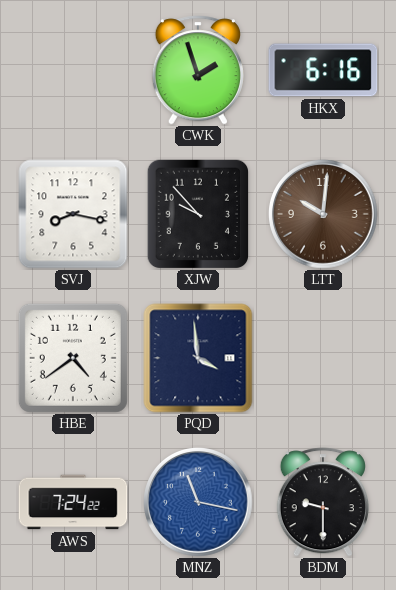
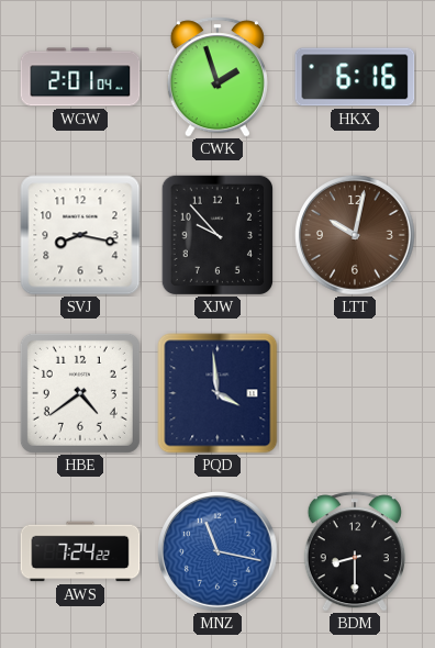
WGW: none -> 2:01 (80, 77)
LTT: 10:01 -> 10:02 (356, 236)
BDM: 9:30 -> 8:30 (355, 551)
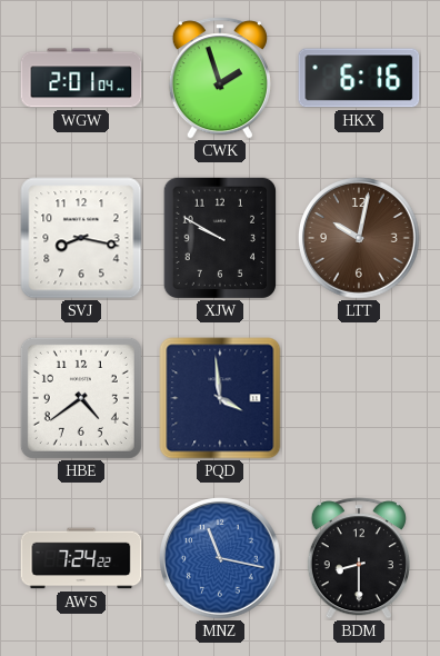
XJW: 9:53 -> 9:50 (219, 237)
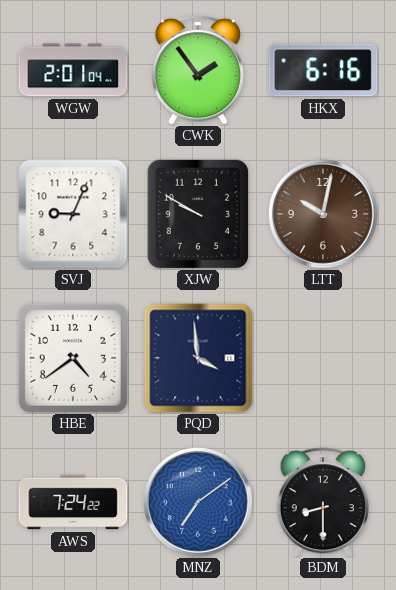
CWK: 1:57 -> 1:54 (198, 70)
SVJ: 8:17 -> 9:04 (73, 214)
MNZ: 11:17 -> 7:09 (199, 503)
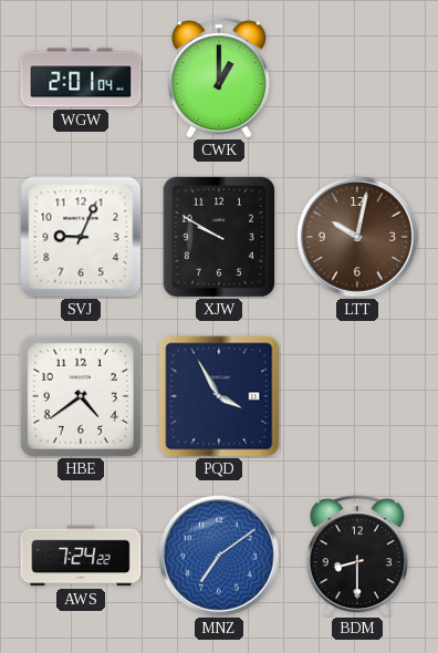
CWK: 1:54 -> 1:00 (219, 77)
HKX: 6:16 -> none (323, 70)
PQD: 3:59 -> 3:55 (219, 396)
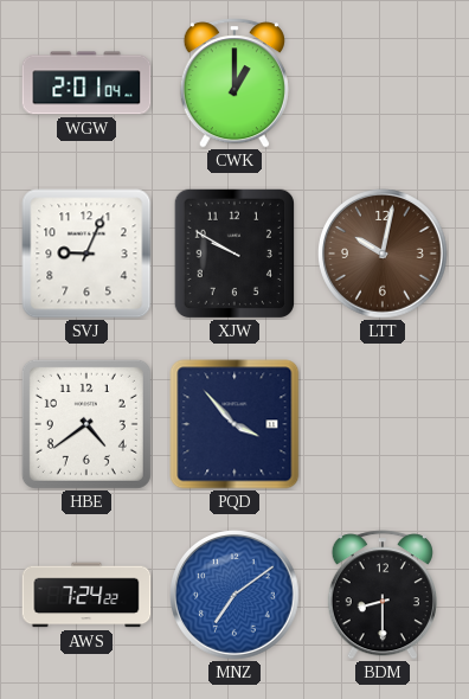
PQD: 3:55 -> 3:53 (234, 424)
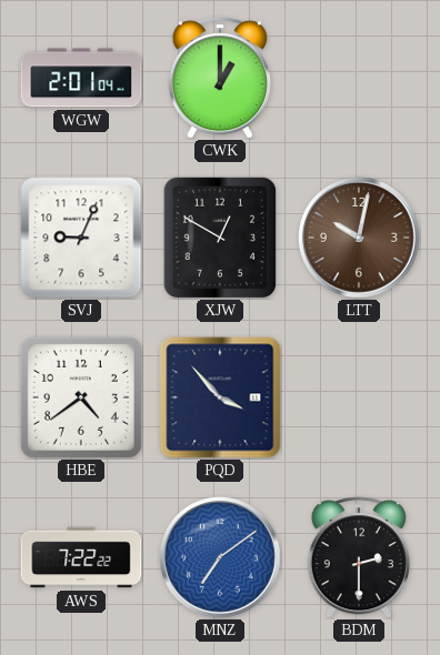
XJW: 9:50 -> 12:50 (219, 236)
AWS: 7:24 -> 7:22 (81, 557)
BDM: 8:30 -> 2:30 (359, 557)
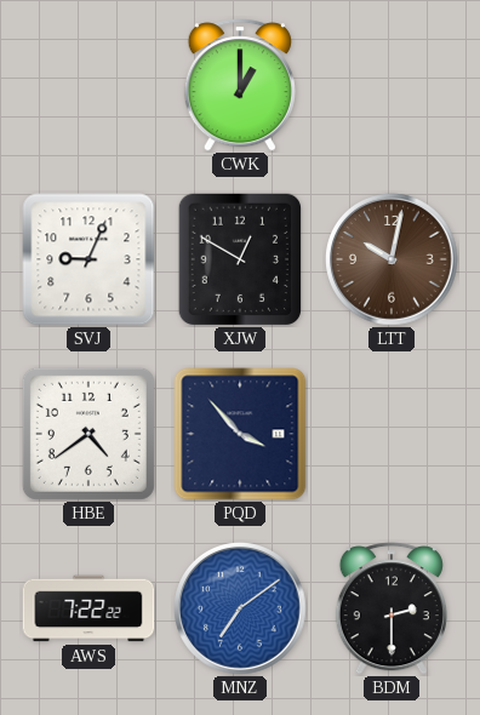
WGW: 2:01 -> none (81, 78)
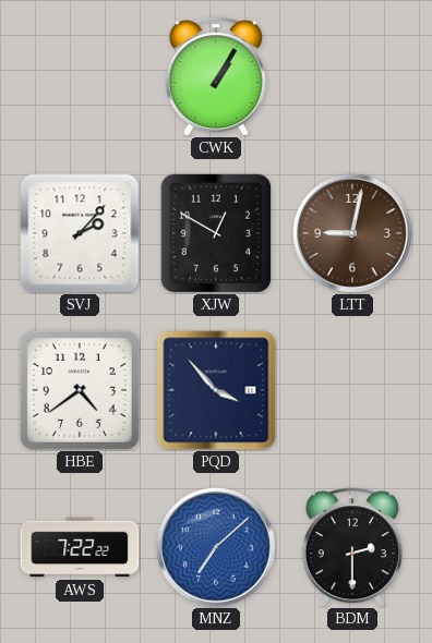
CWK: 1:00 -> 1:05 (216, 76)
SVJ: 9:04 -> 2:07 (80, 233)
LTT: 10:02 -> 9:02 (353, 234)
MNZ: 7:09 -> 7:08 (217, 548)
